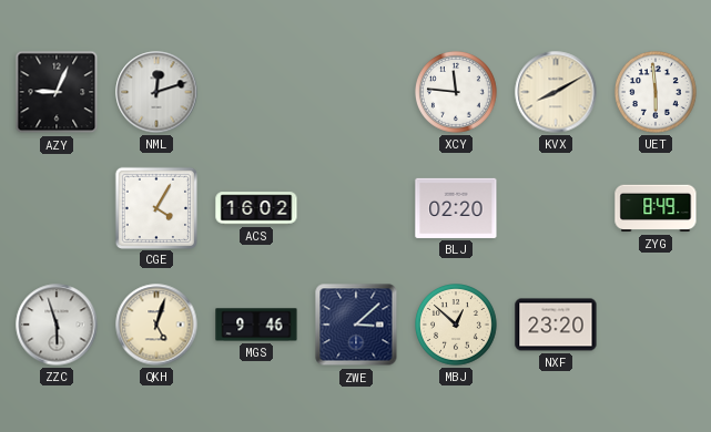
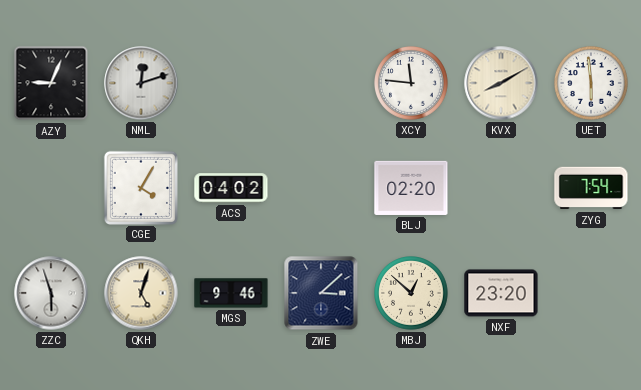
ACS: 16:02 -> 04:02 (231, 188)
ZYG: 8:49 -> 7:54 (591, 188)
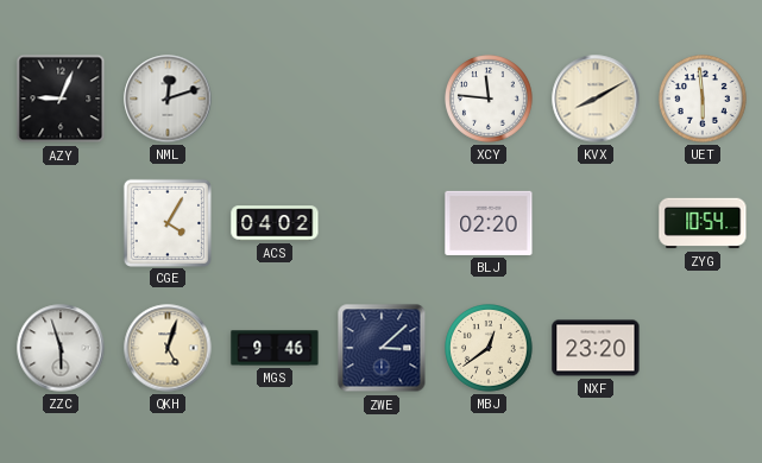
ZYG: 7:54 -> 10:54 (703, 223)
MBJ: 12:52 -> 12:39 (490, 349)
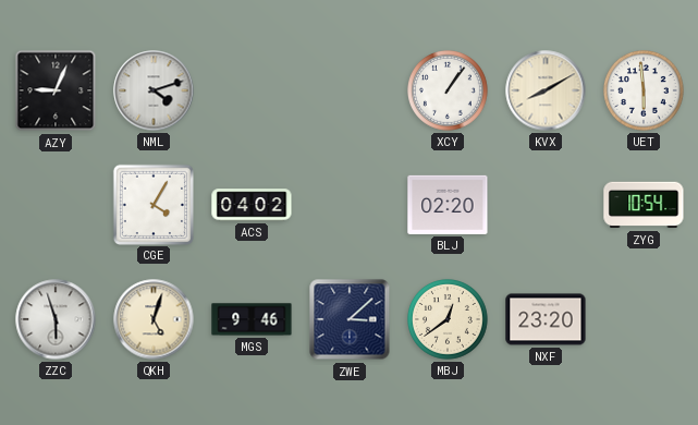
NML: 12:12 -> 4:12 (154, 90)
XCY: 11:46 -> 1:06 (449, 92)
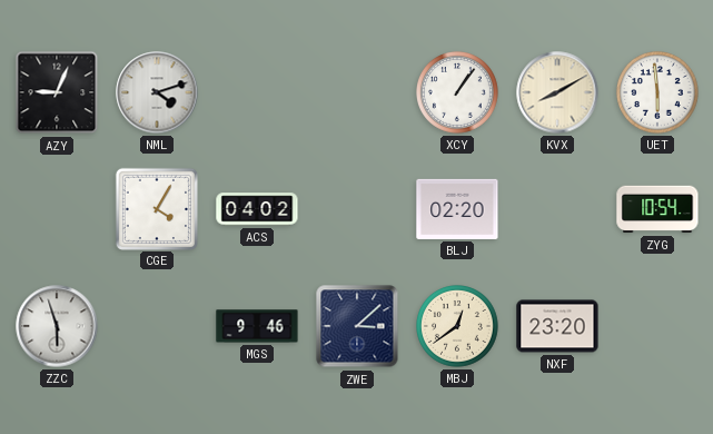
QKH: 5:03 -> none (154, 319)
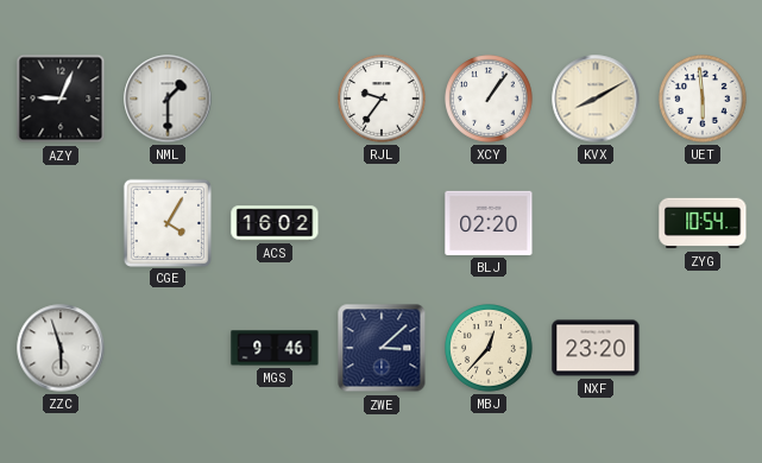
NML: 4:12 -> 1:30 (168, 99)
RJL: none -> 9:36 (383, 100)
ACS: 04:02 -> 16:02 (275, 223)
MBJ: 12:39 -> 12:37 (490, 349)
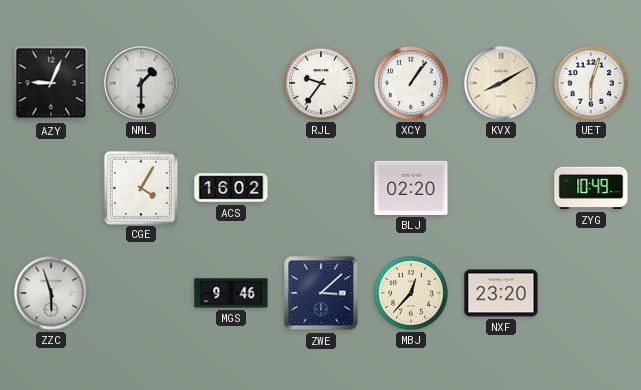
UET: 5:59 -> 6:03 (592, 84)
ZYG: 10:54 -> 10:49 (591, 188)
